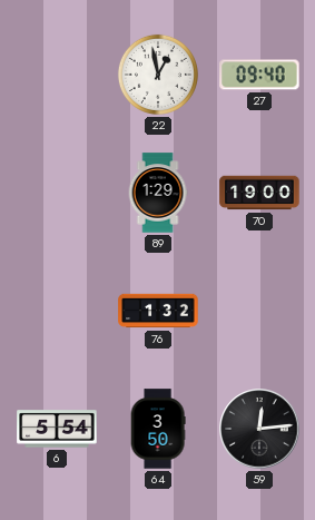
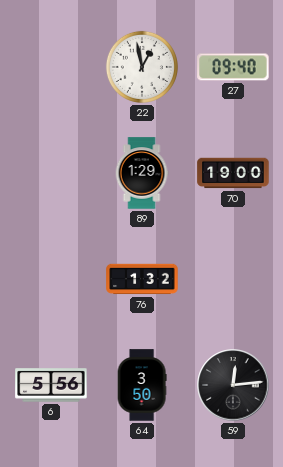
6: 5:54 -> 5:56 (51, 385)
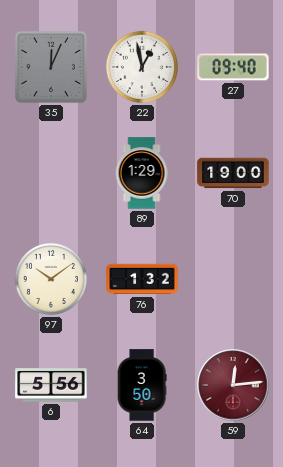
35: none -> 12:04 (51, 67)
97: none -> 10:09 (51, 279)
59 dial: black -> burgundy (233, 385)
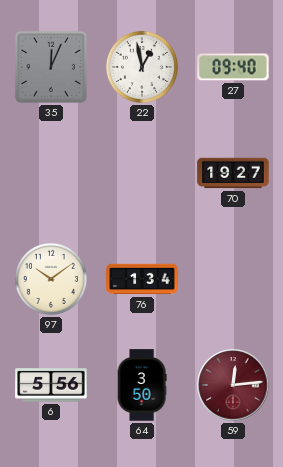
89: 1:29 -> none (142, 173)
70: 19:00 -> 19:27 (233, 173)
76: 1:32 -> 1:34 (142, 279)
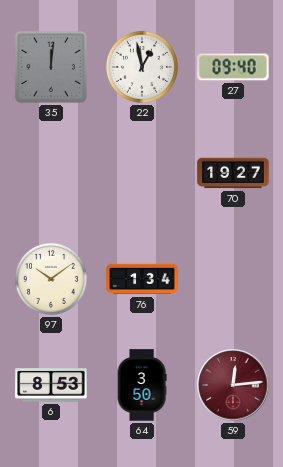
35: 12:04 -> 12:01 (51, 67)
6: 5:56 -> 8:53 (51, 385)
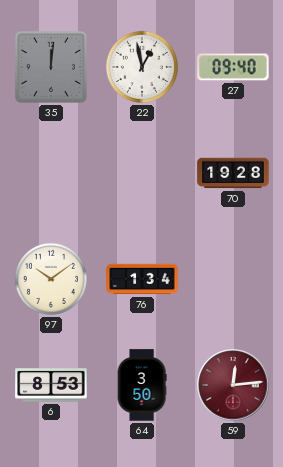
70: 19:27 -> 19:28 (233, 173)
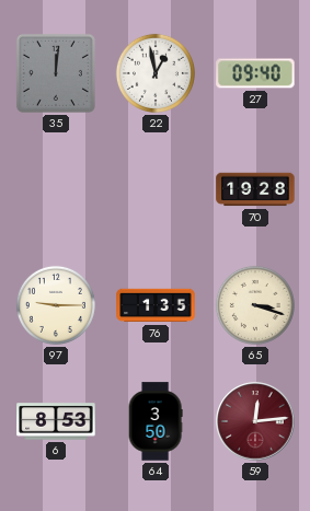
97: 10:09 -> 9:15 (56, 305)
76: 1:34 -> 1:35 (156, 305)
65: none -> 3:18 (255, 305)
